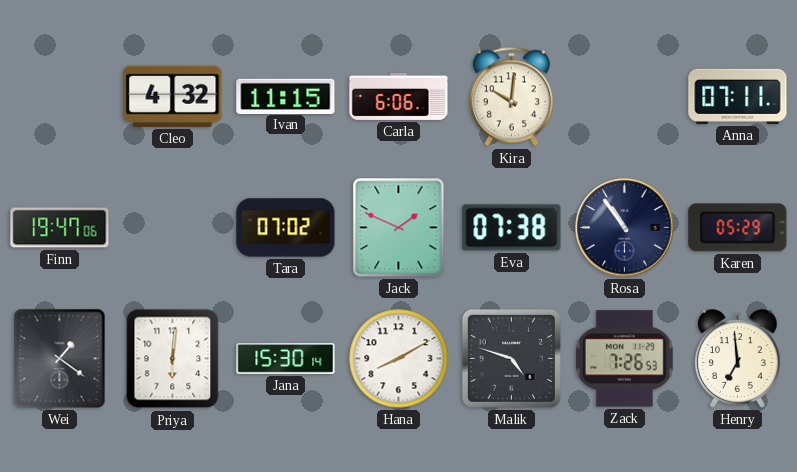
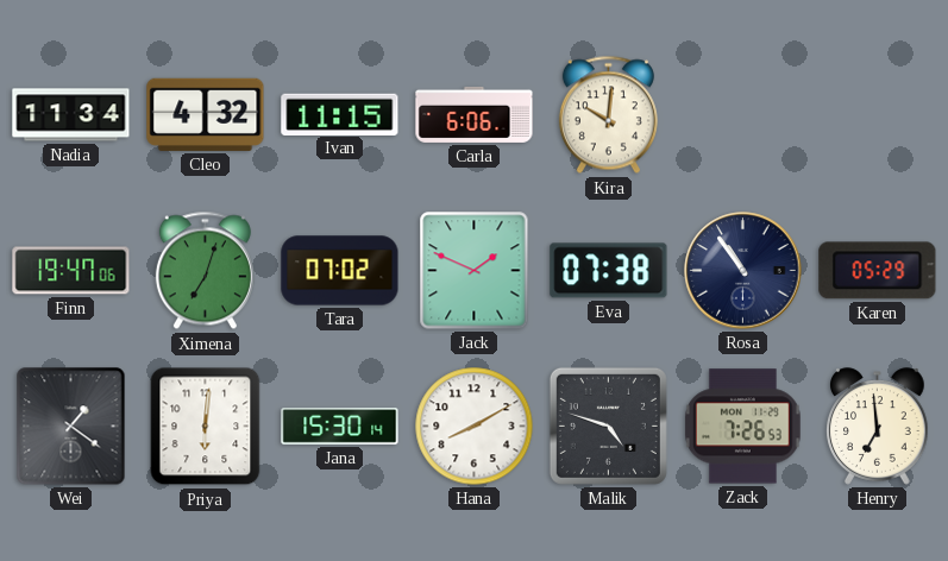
Nadia: none -> 11:34 (71, 115)
Anna: 07:11 -> none (738, 96)
Ximena: none -> 7:03 (205, 271)
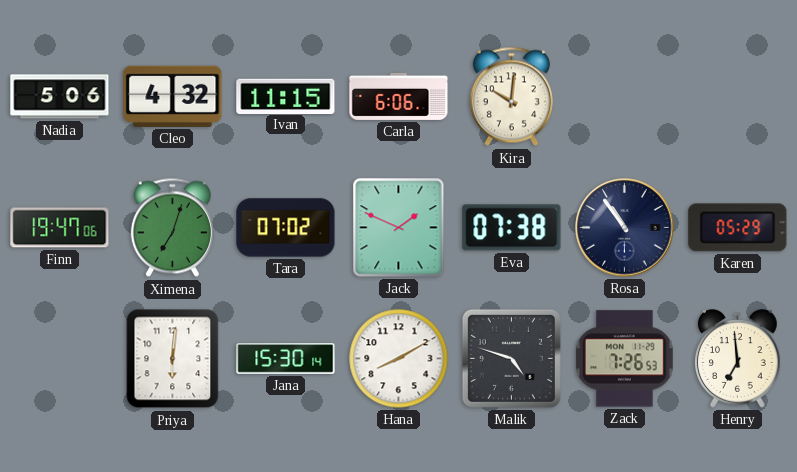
Nadia: 11:34 -> 5:06 (60, 97)
Wei: 1:21 -> none (71, 427)
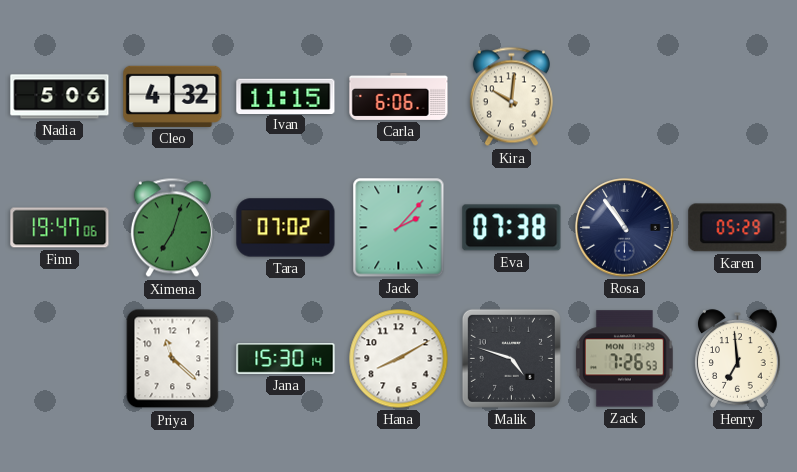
Jack: 1:49 -> 2:07 (399, 228)
Priya: 6:01 -> 11:22 (173, 359)
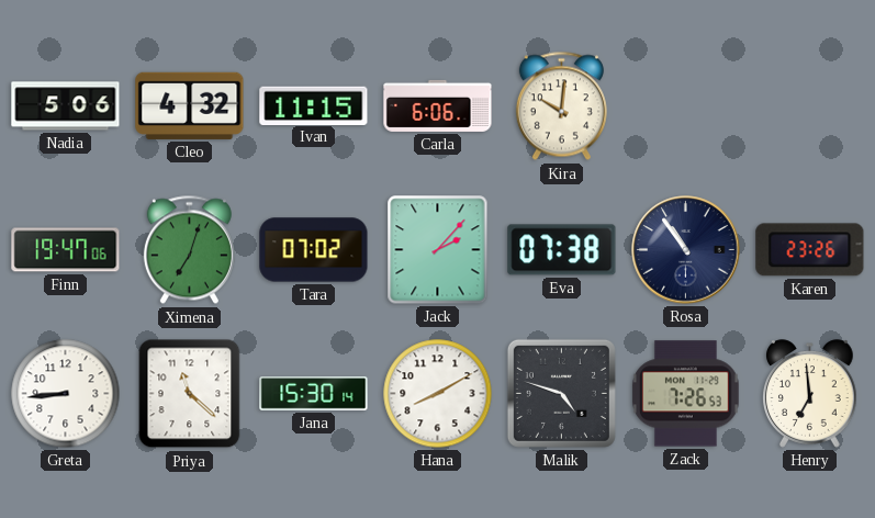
Karen: 05:29 -> 23:26 (810, 250)
Greta: none -> 8:44 (66, 394)
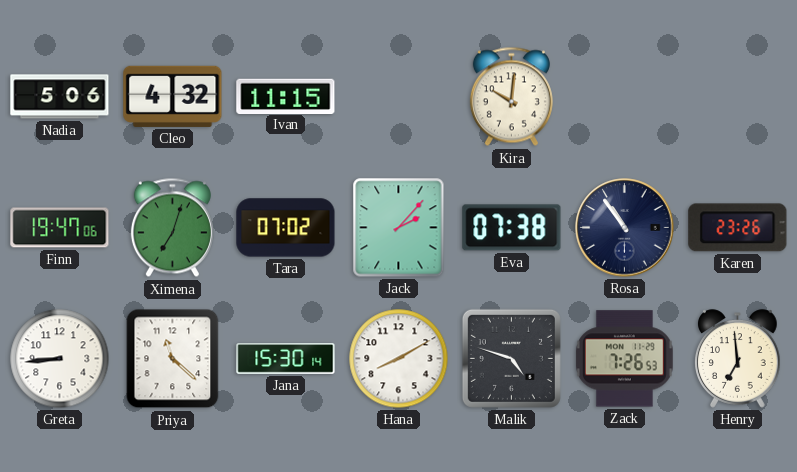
Carla: 6:06 -> none (438, 105)
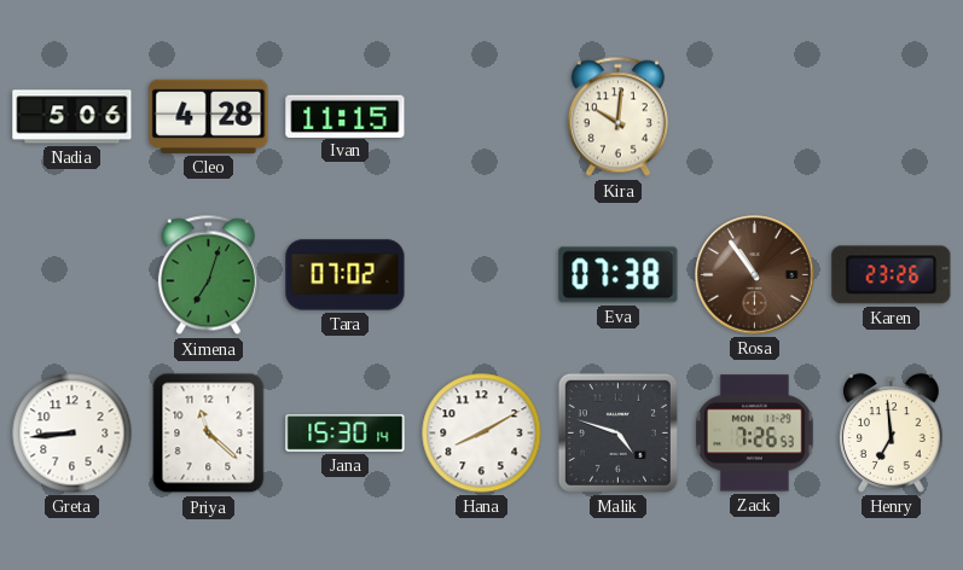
Cleo: 4:32 -> 4:28 (209, 116)
Finn: 19:47 -> none (60, 228)
Jack: 2:07 -> none (399, 228)
Rosa dial: navy -> brown (755, 275)
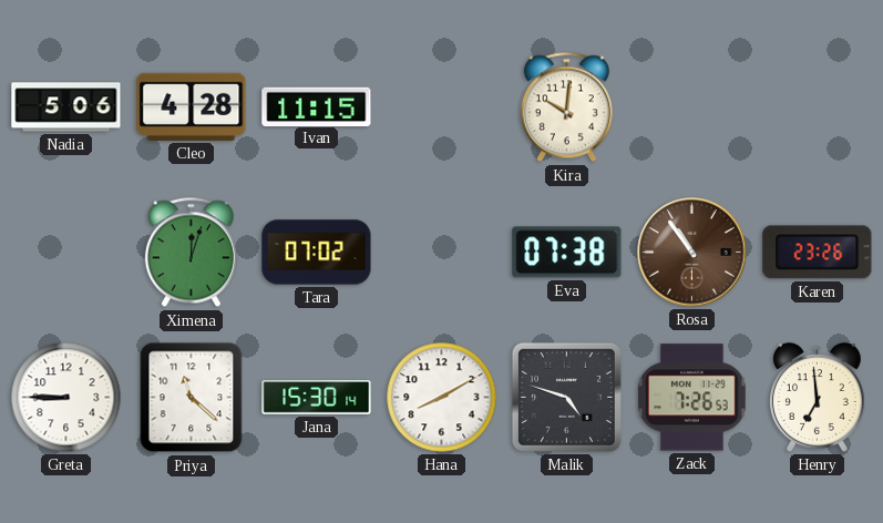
Ximena: 7:03 -> 12:03 (191, 253)
Greta: 8:44 -> 8:45 (66, 398)
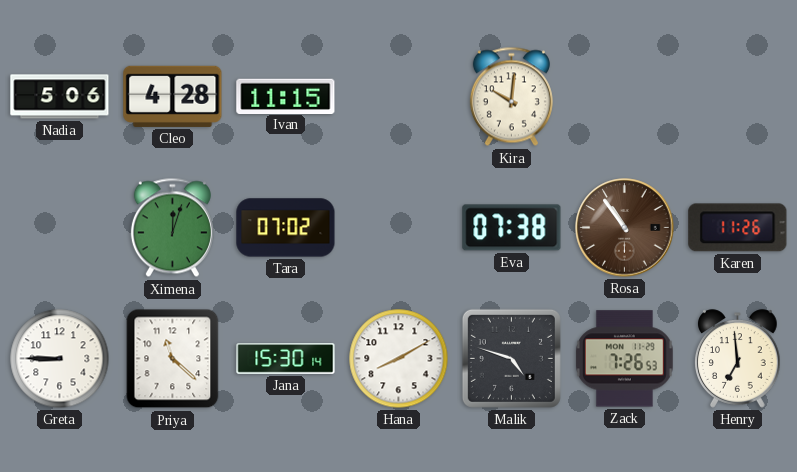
Karen: 23:26 -> 11:26 (738, 228)
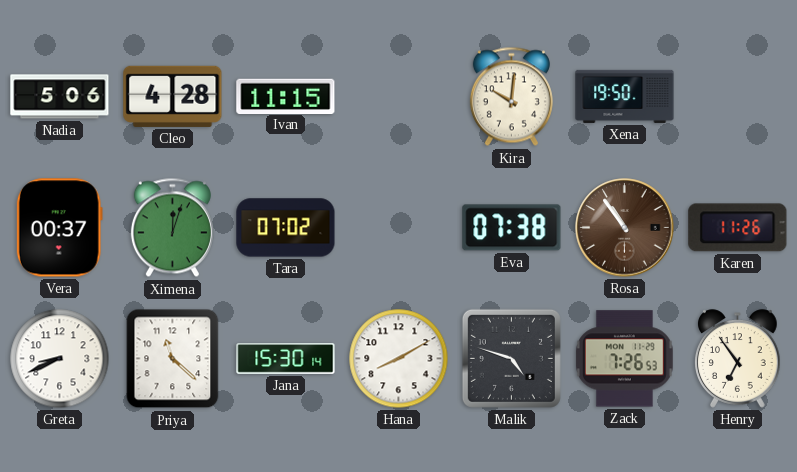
Xena: none -> 19:50 (625, 96)
Vera: none -> 00:37 (59, 228)
Greta: 8:45 -> 8:41 (60, 359)
Henry: 6:59 -> 6:54 (738, 359)
